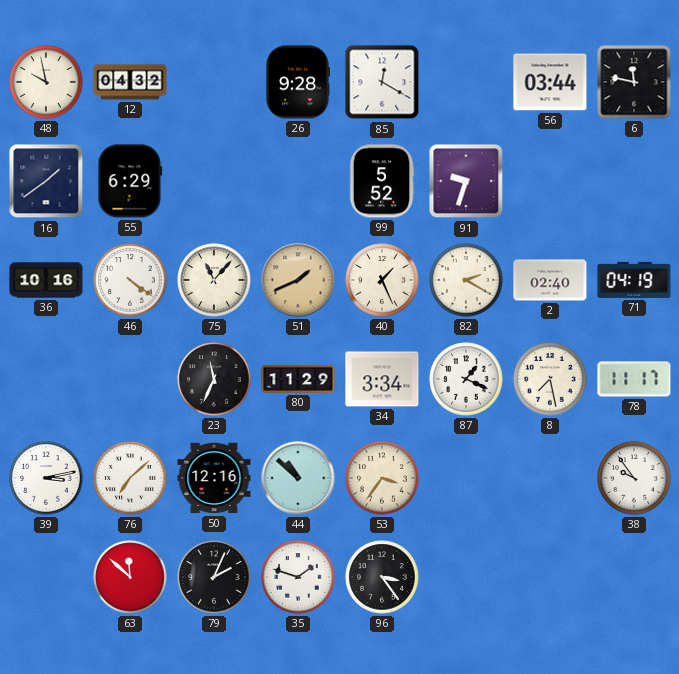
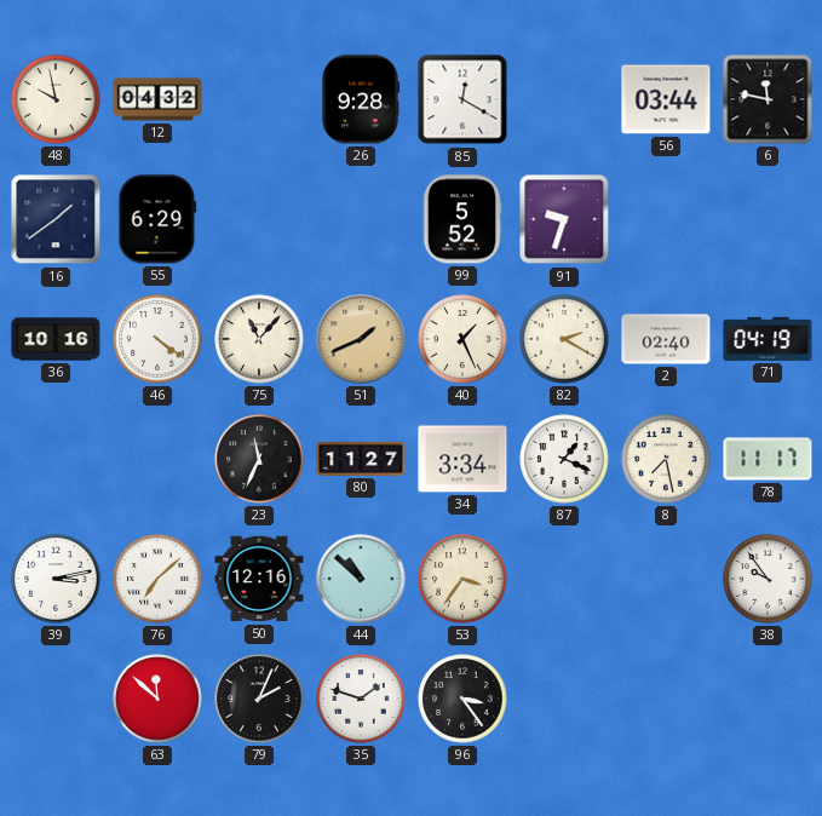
80: 11:29 -> 11:27 (361, 459)
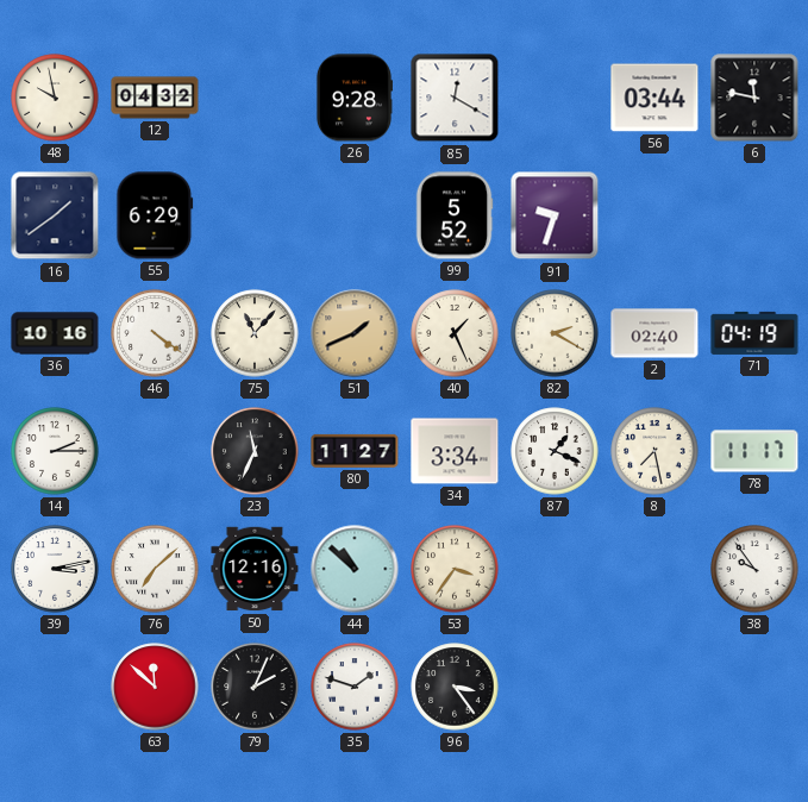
14: none -> 2:15 (55, 451)
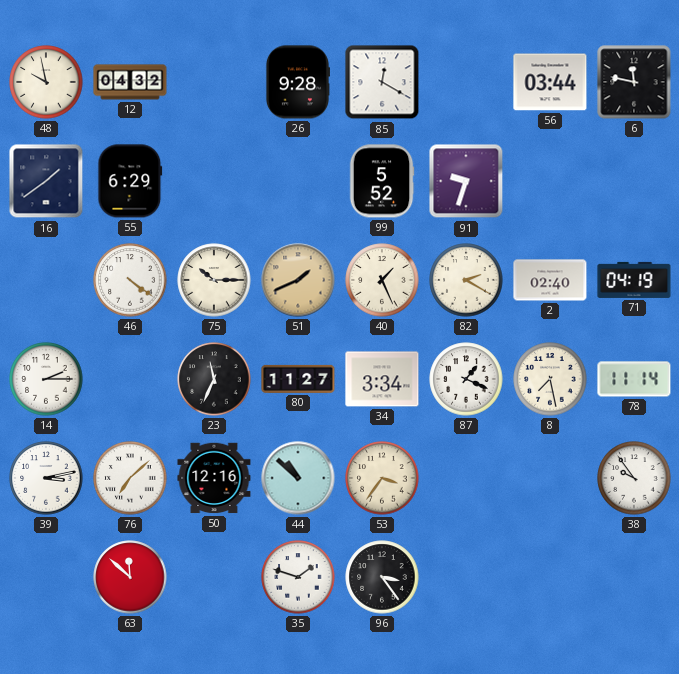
36: 10:16 -> none (55, 333)
75: 11:07 -> 10:15 (214, 280)
78: 11:17 -> 11:14 (634, 379)
79: 2:04 -> none (255, 687)
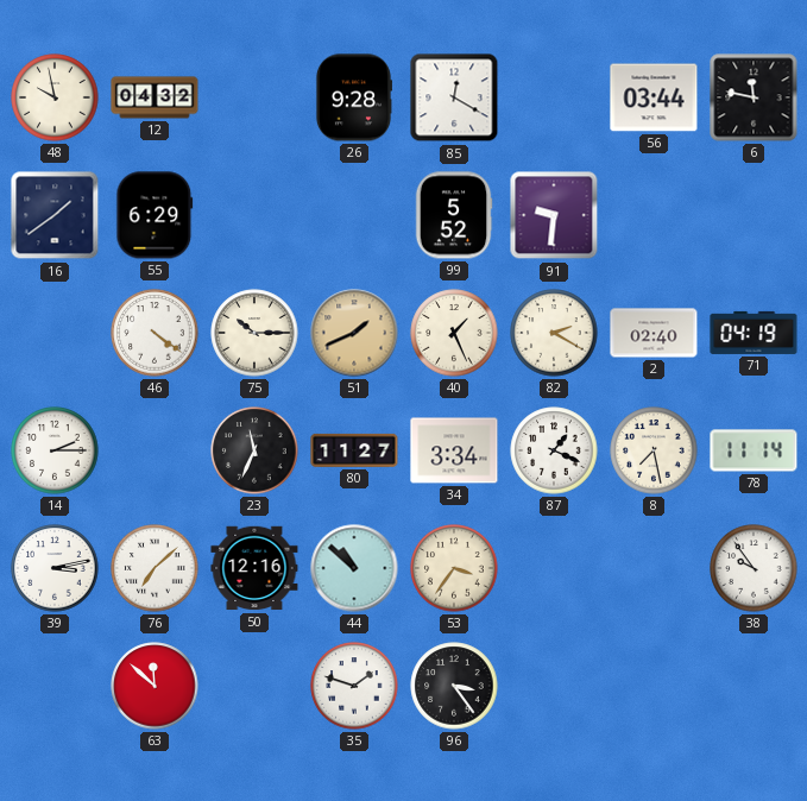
91: 9:33 -> 9:31 (554, 215)
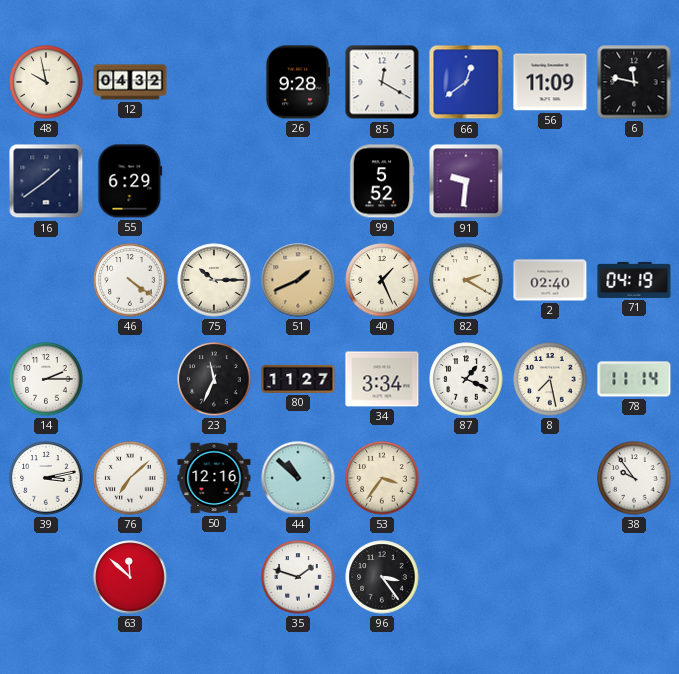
66: none -> 12:39 (466, 82)
56: 03:44 -> 11:09 (550, 82)
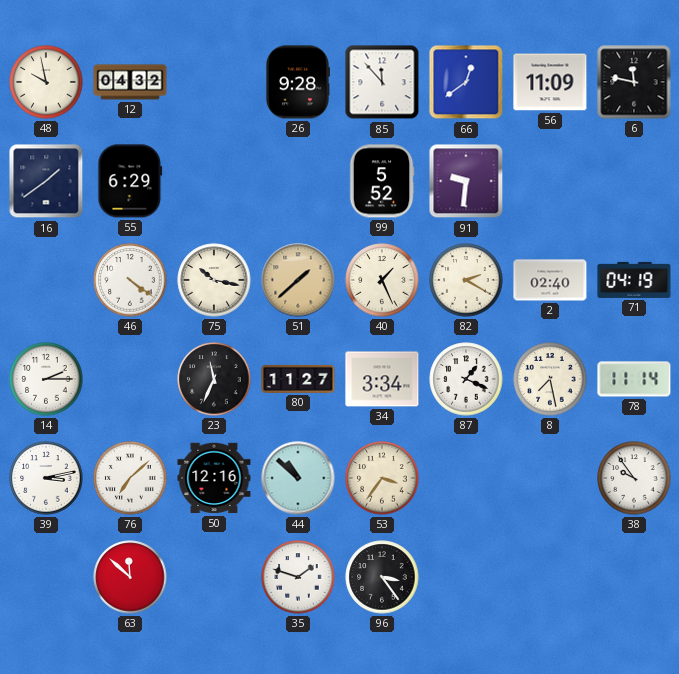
85: 12:20 -> 11:53 (382, 82)
75: 10:15 -> 10:17 (214, 280)
51: 1:41 -> 1:38 (298, 280)
